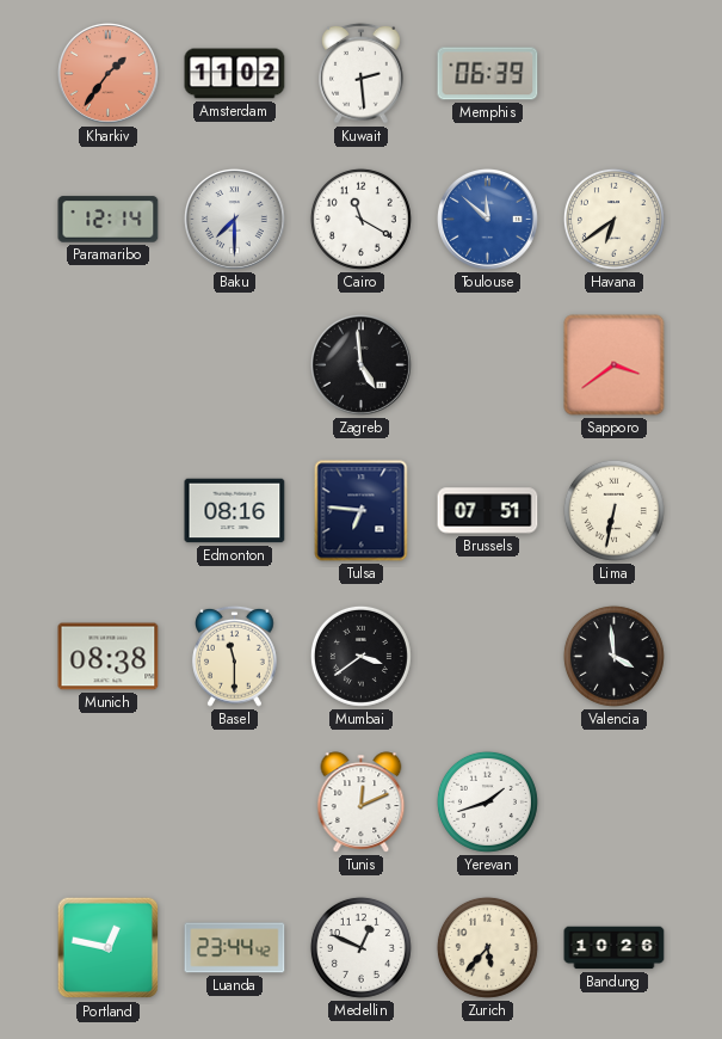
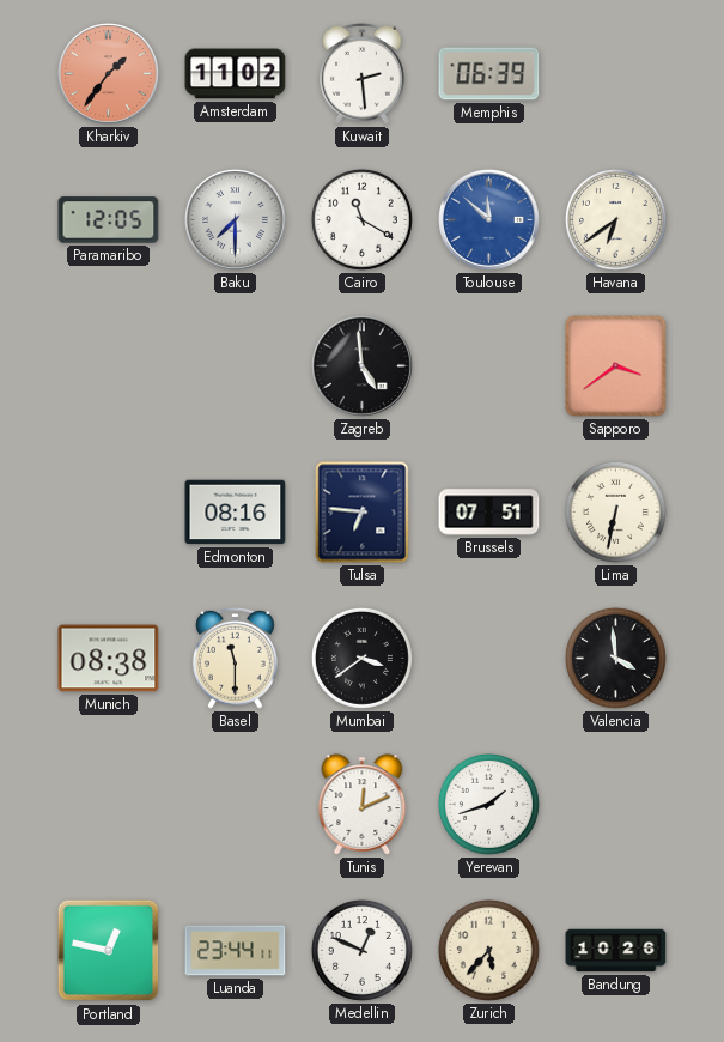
Paramaribo: 12:14 -> 12:05 (109, 220)
Luanda: 23:44:42 -> 23:44:11 (236, 951)
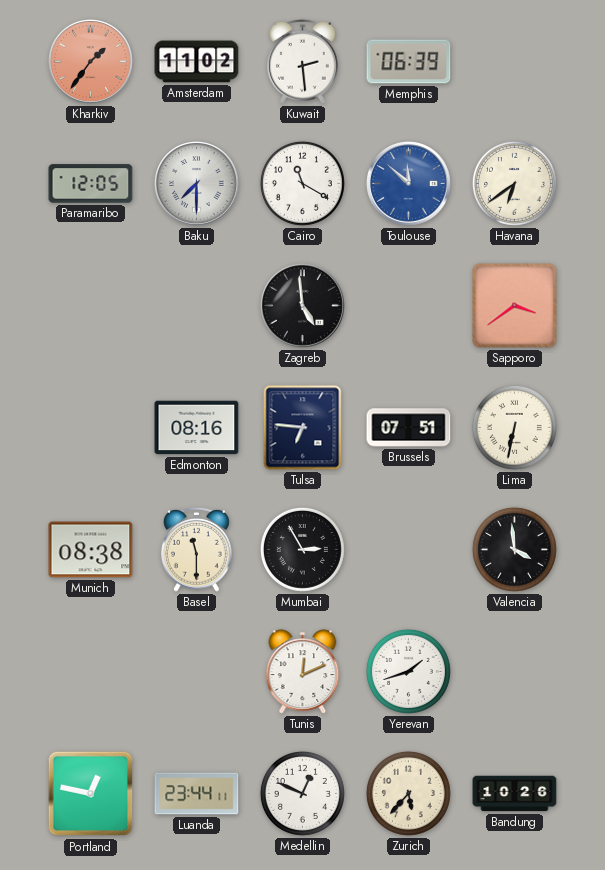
Mumbai: 3:39 -> 2:55 (302, 549)
